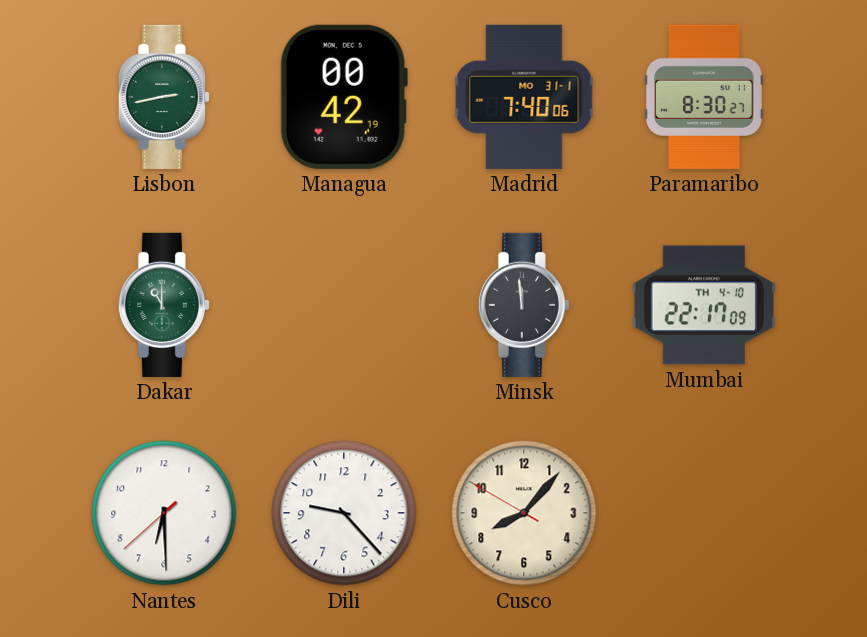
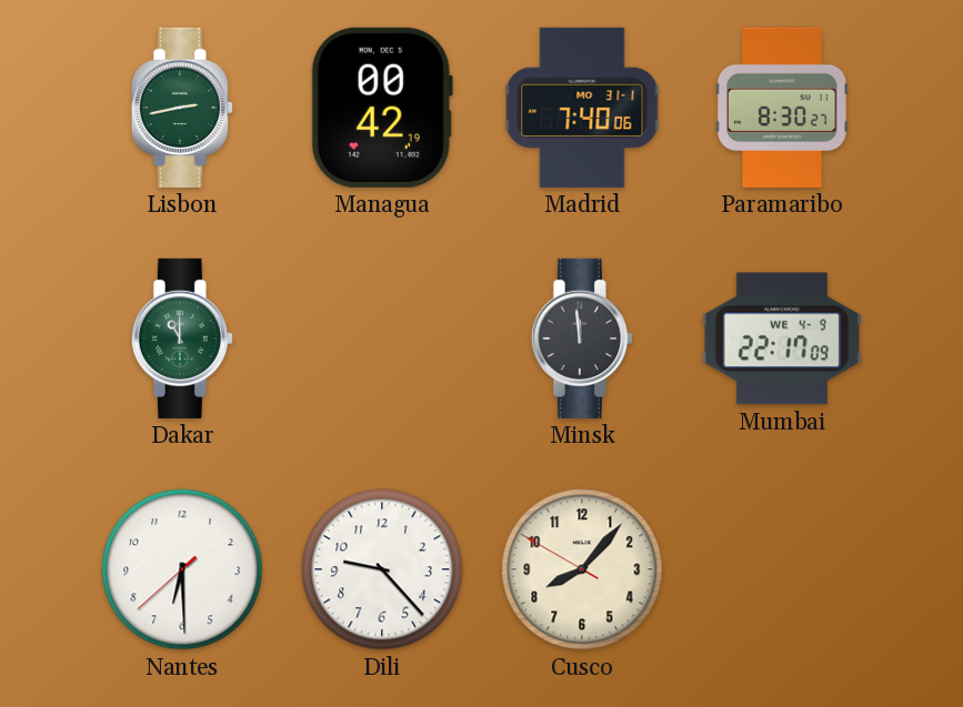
Mumbai date: TH 4-10 -> WE 4-9 (782, 339)
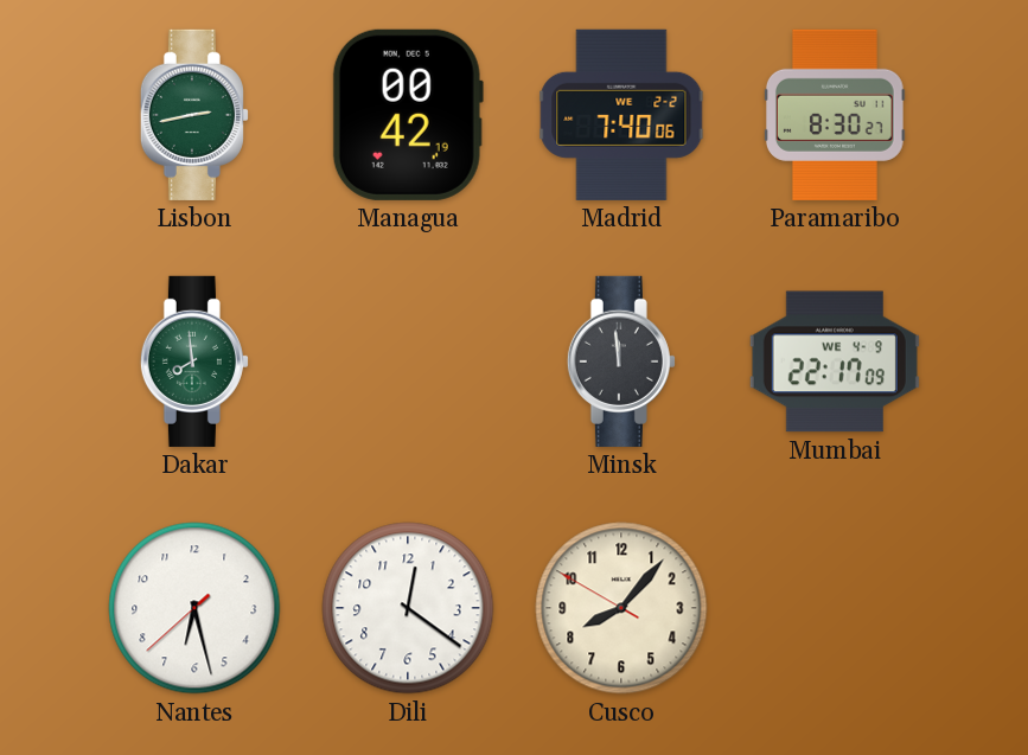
Madrid date: MO 31-1 -> WE 2-2 (621, 115)
Dakar: 11:00 -> 7:59 (194, 361)
Nantes: 6:29 -> 6:27 (194, 608)
Dili: 9:23 -> 12:21 (408, 608)
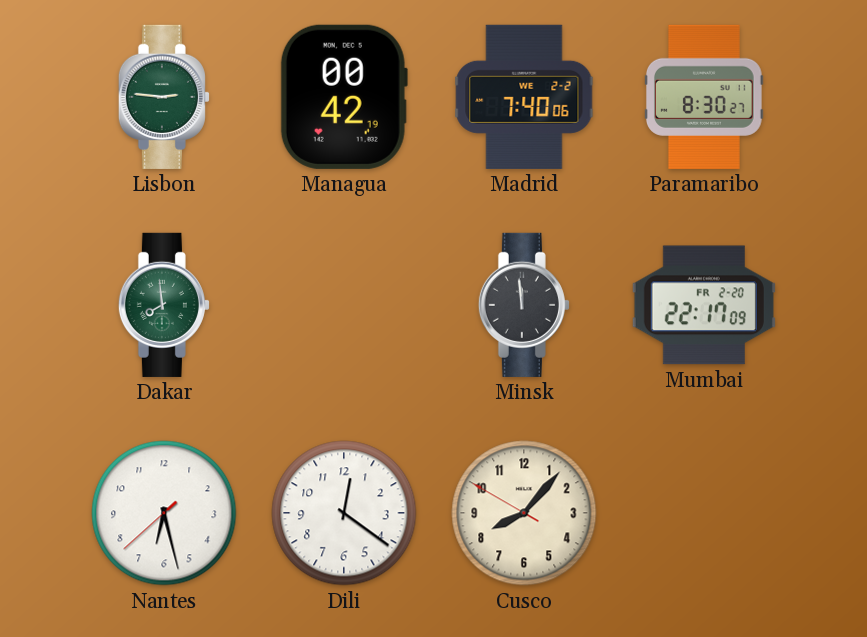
Lisbon: 2:43 -> 2:46 (164, 97)
Mumbai date: WE 4-9 -> FR 2-20 (704, 305)
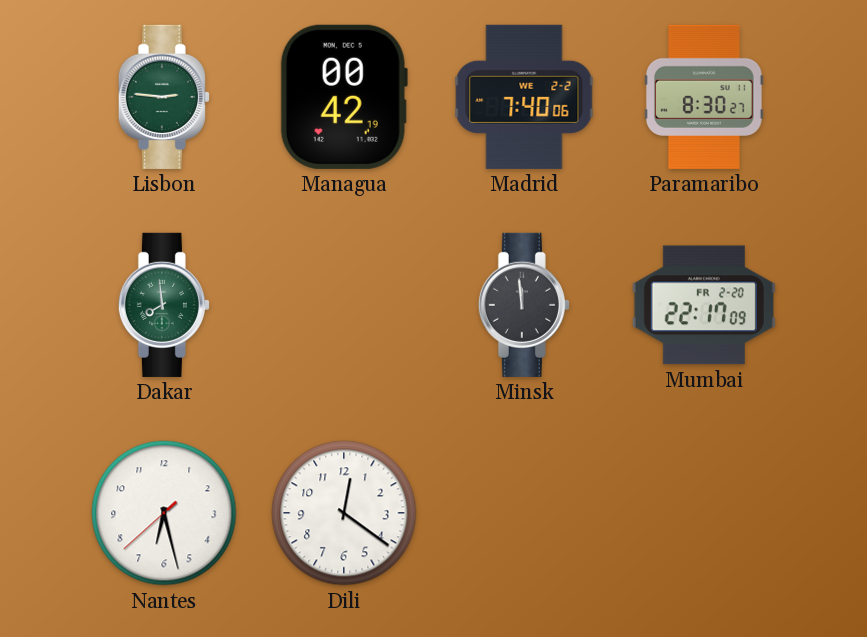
Cusco: 8:06 -> none (524, 513)
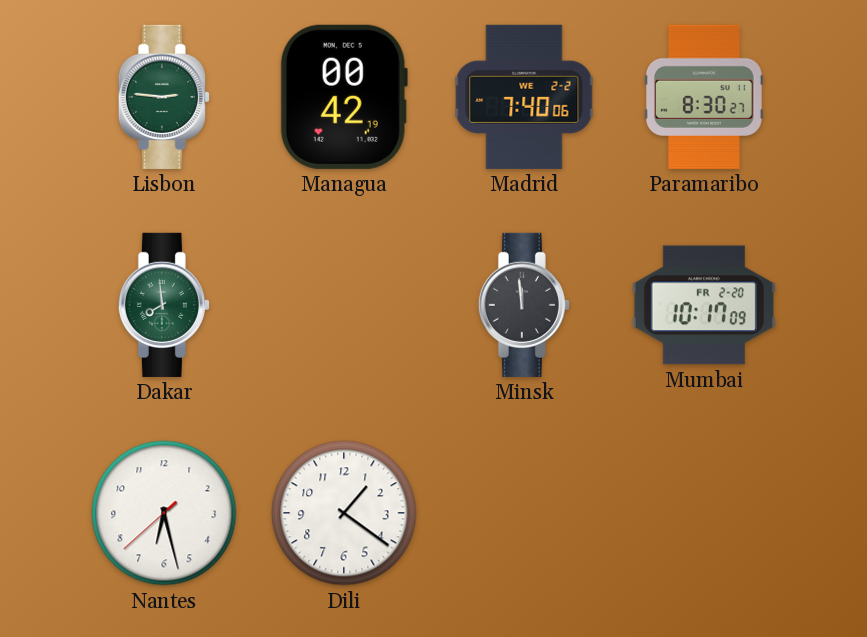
Mumbai: 22:17 -> 10:17 (704, 305)
Dili: 12:21 -> 1:21 (344, 513)
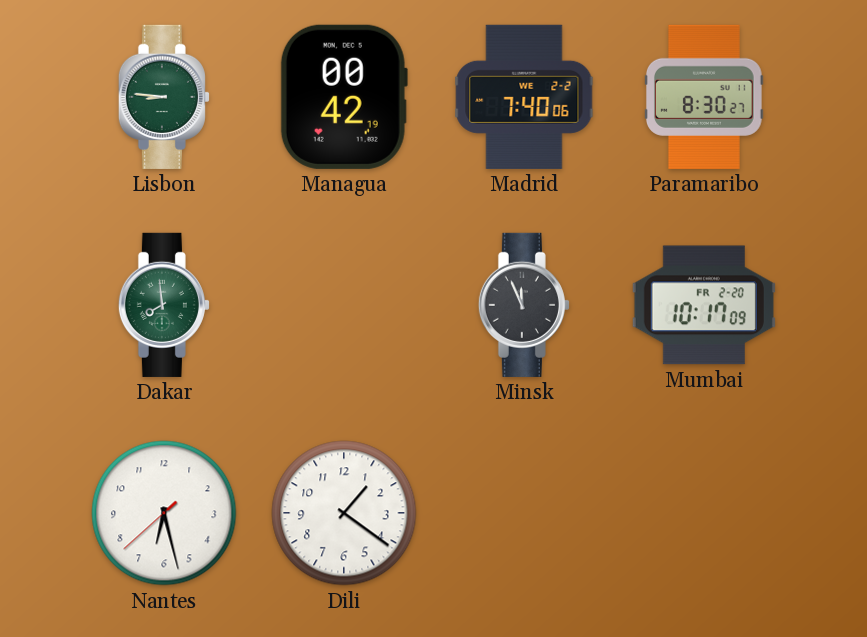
Lisbon: 2:46 -> 8:46 (164, 97)
Minsk: 11:59 -> 11:56 (524, 305)
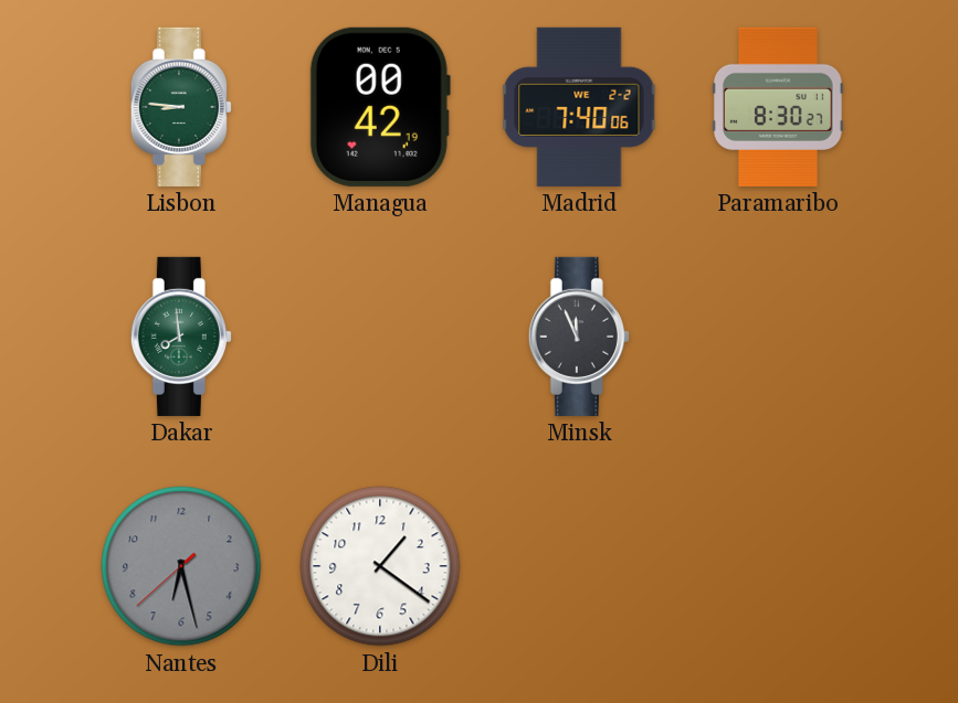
Mumbai: 10:17 -> none (704, 305)
Nantes dial: white -> grey (181, 566)
